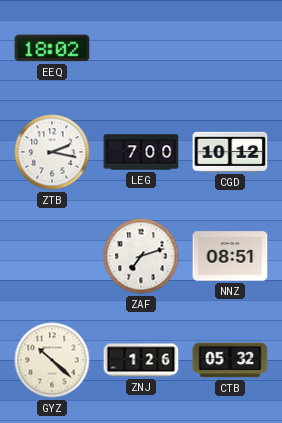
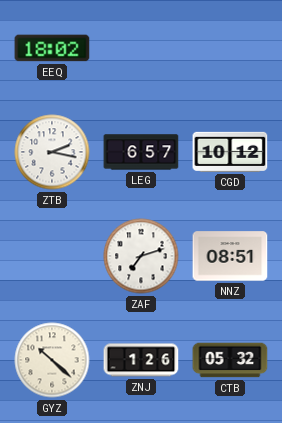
LEG: 7:00 -> 6:57 (141, 152)
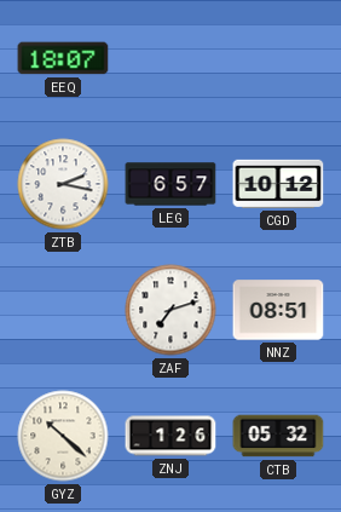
EEQ: 18:02 -> 18:07 (63, 58)
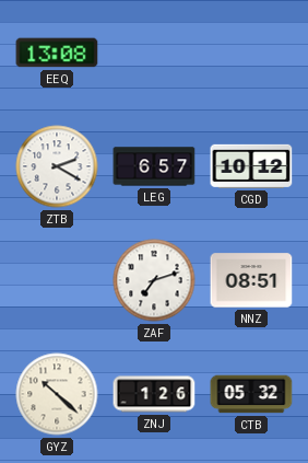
EEQ: 18:07 -> 13:08 (57, 53)
ZTB: 2:17 -> 2:20 (57, 166)
